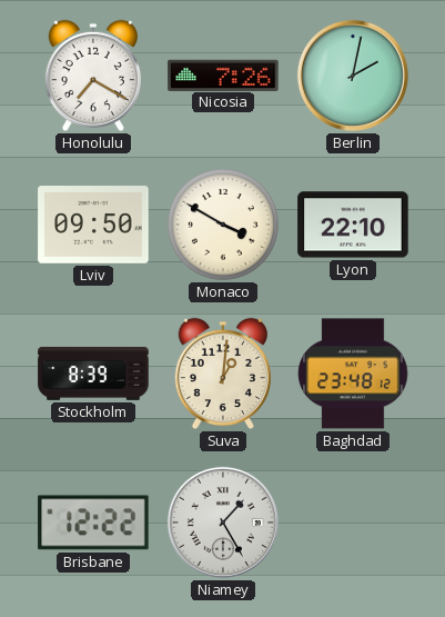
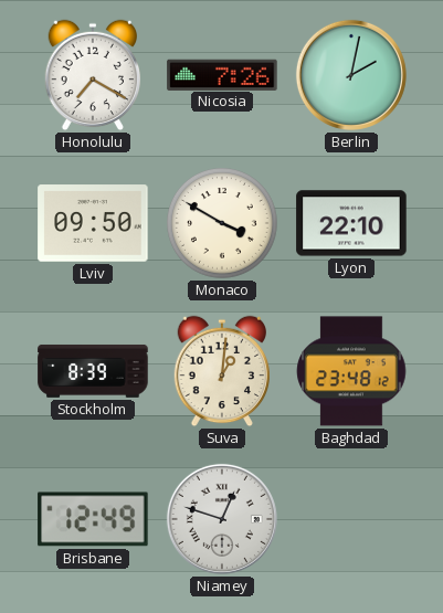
Brisbane: 12:22 -> 12:49 (93, 519)
Niamey: 1:25 -> 12:48 (222, 519)
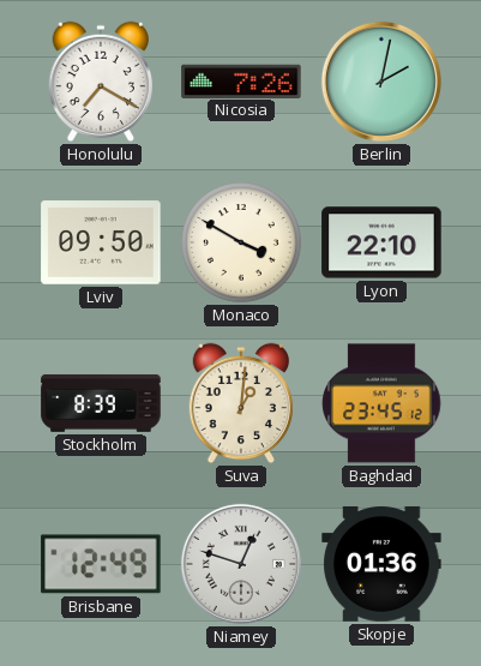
Baghdad: 23:48 -> 23:45 (381, 403)
Skopje: none -> 01:36 (381, 564)
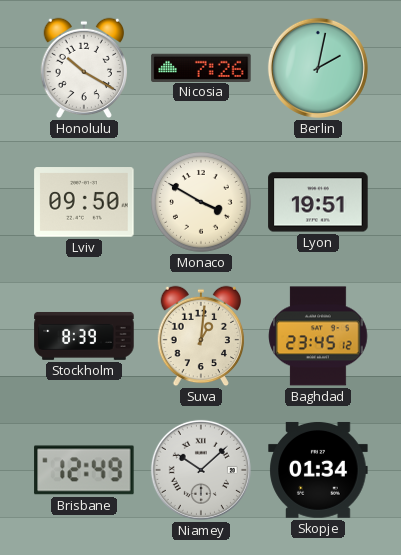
Honolulu: 7:20 -> 10:20 (83, 68)
Lyon: 22:10 -> 19:51 (318, 202)
Niamey: 12:48 -> 10:08 (201, 470)
Skopje: 01:36 -> 01:34 (318, 470)
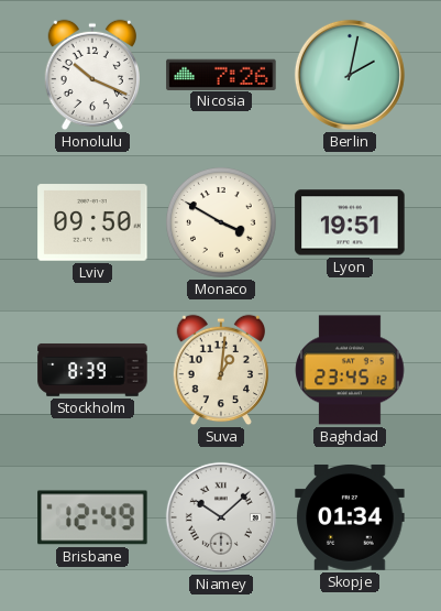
Honolulu: 10:20 -> 10:19 (91, 75)
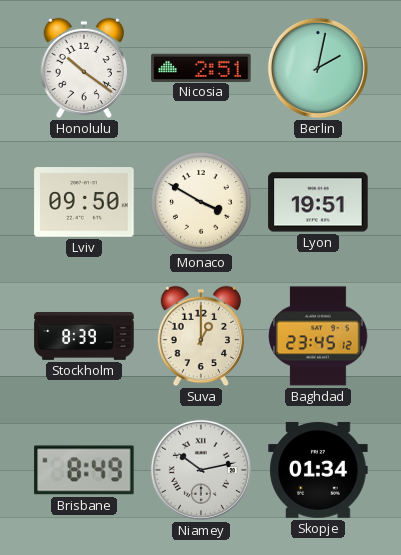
Honolulu: 10:19 -> 10:21 (83, 68)
Nicosia: 7:26 -> 2:51 (201, 67)
Suva: 1:01 -> 1:00 (200, 336)
Brisbane: 12:49 -> 8:49 (84, 470)
Niamey: 10:08 -> 10:13 (201, 470)
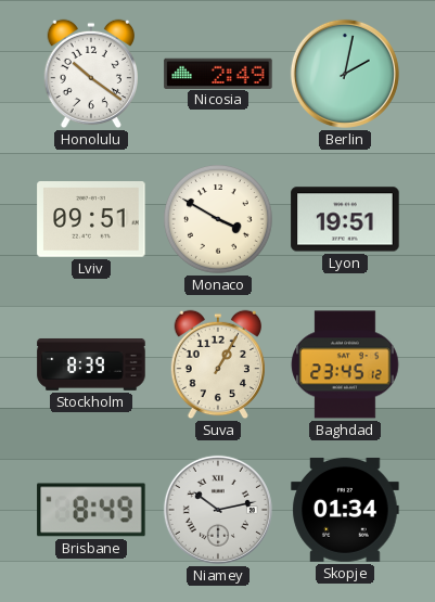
Nicosia: 2:51 -> 2:49 (218, 73)
Lviv: 09:50 -> 09:51 (91, 219)
Suva: 1:00 -> 1:05 (217, 364)
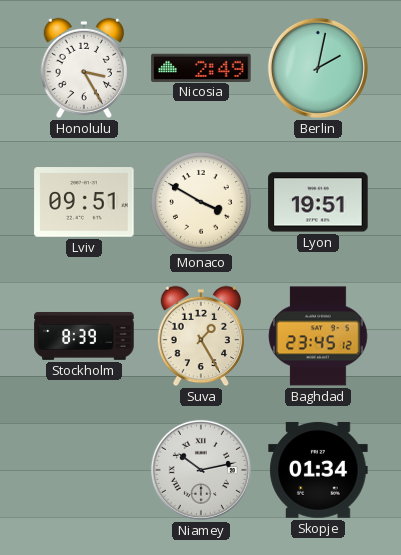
Honolulu: 10:21 -> 3:25 (83, 68)
Suva: 1:05 -> 1:25 (200, 336)
Brisbane: 8:49 -> none (91, 510)
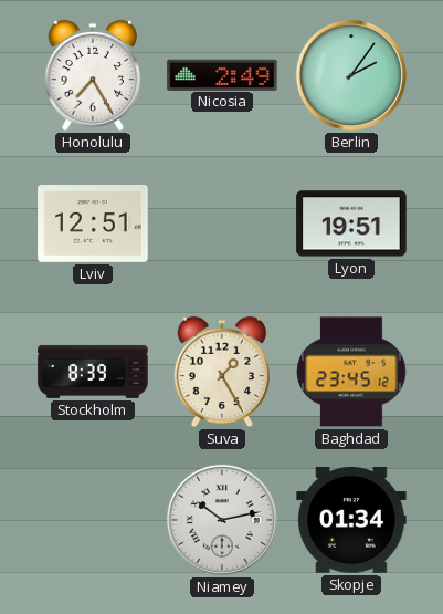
Honolulu: 3:25 -> 7:25 (92, 75)
Berlin: 2:02 -> 2:06 (351, 75)
Lviv: 09:51 -> 12:51 (93, 223)
Monaco: 3:50 -> none (202, 203)
